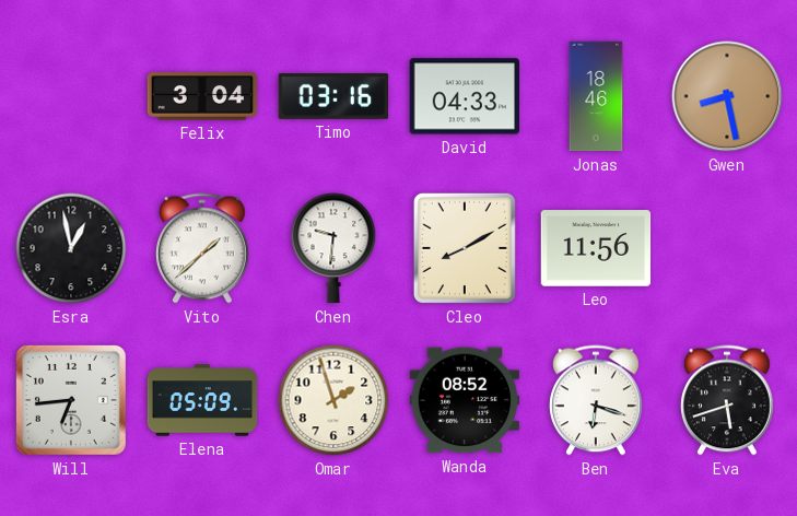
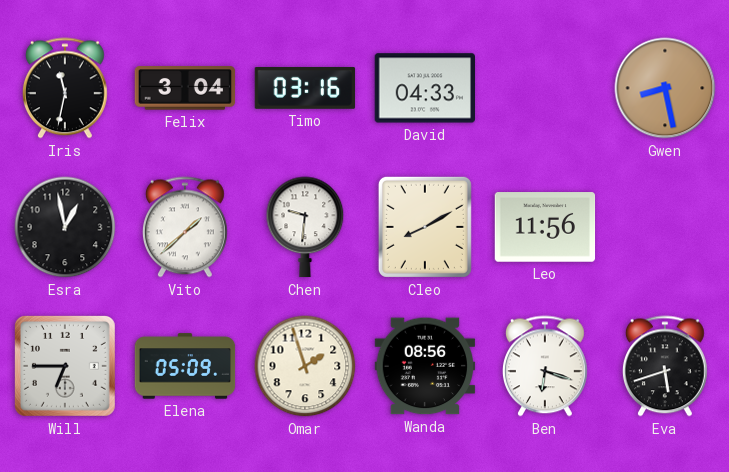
Iris: none -> 11:32 (65, 88)
Jonas: 18:46 -> none (596, 96)
Will: 6:44 -> 6:45 (65, 366)
Wanda: 08:52 -> 08:56 (425, 366)
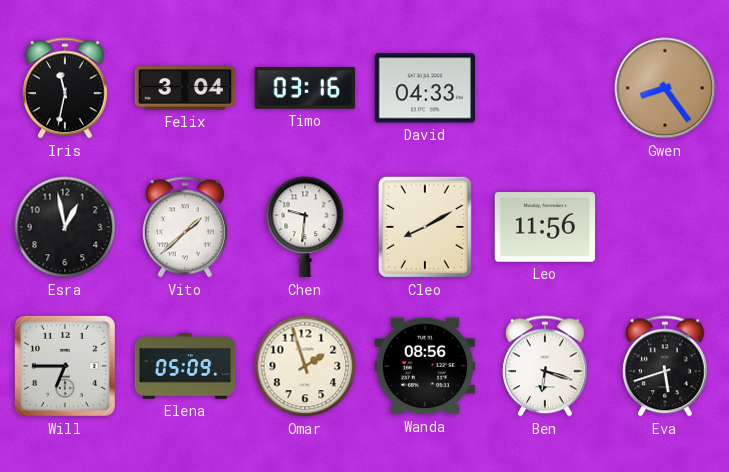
Gwen: 8:28 -> 8:24 (665, 88)
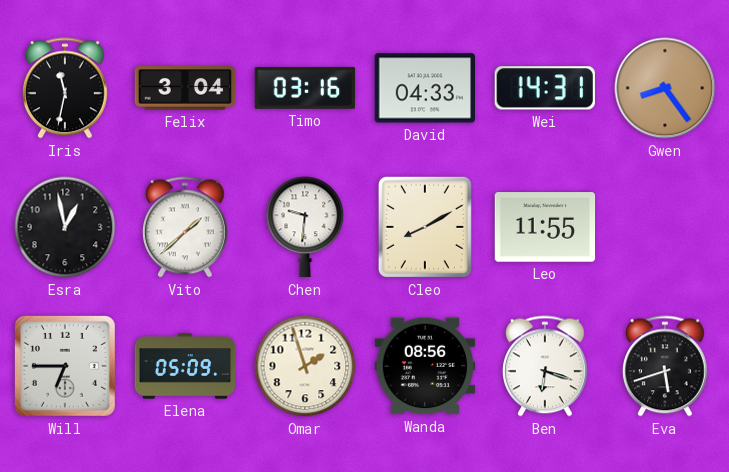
Wei: none -> 14:31 (545, 88)
Leo: 11:56 -> 11:55 (545, 227)
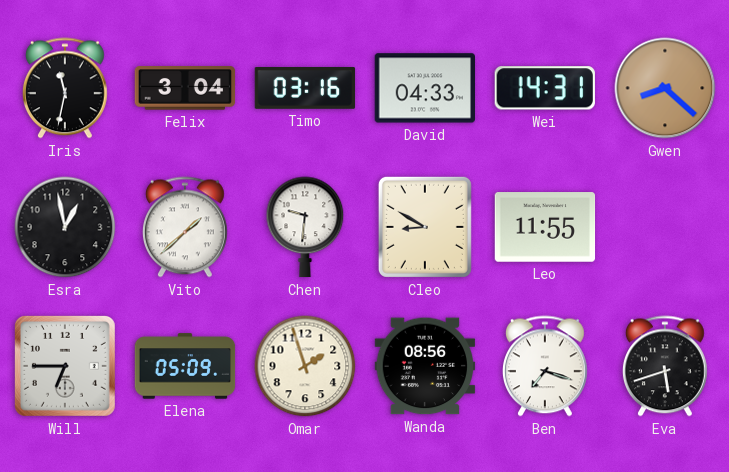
Gwen: 8:24 -> 8:22 (665, 88)
Cleo: 8:10 -> 8:50 (425, 227)
Ben: 6:18 -> 7:18 (545, 366)
